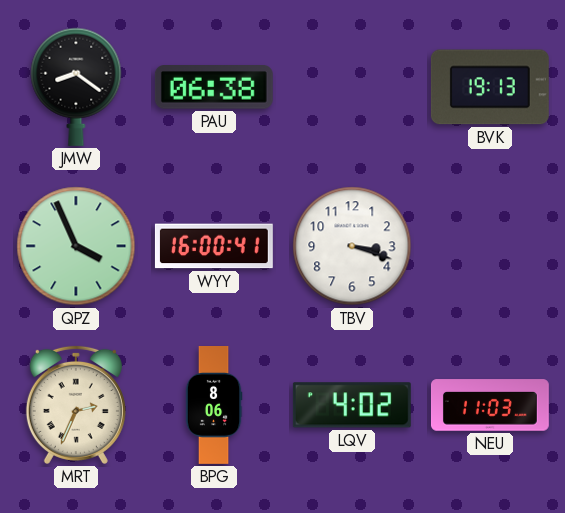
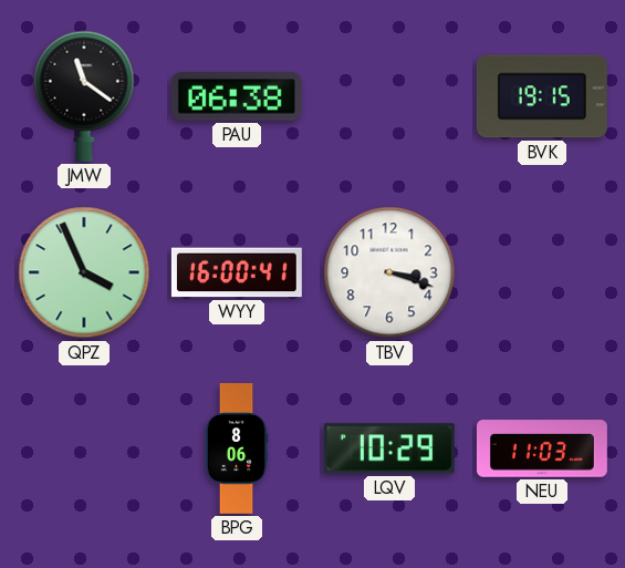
JMW: 8:21 -> 11:21 (84, 96)
BVK: 19:13 -> 19:15 (542, 96)
MRT: 2:34 -> none (76, 405)
LQV: 4:02 -> 10:29 (389, 448)
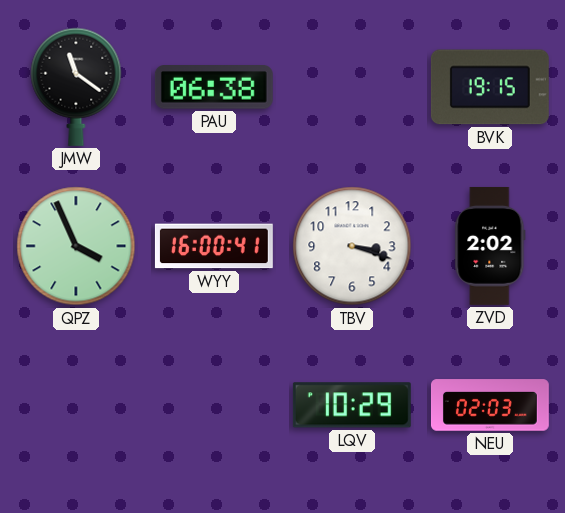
ZVD: none -> 2:02 (490, 246)
BPG: 8:06 -> none (237, 450)
NEU: 11:03 -> 02:03 (490, 405)
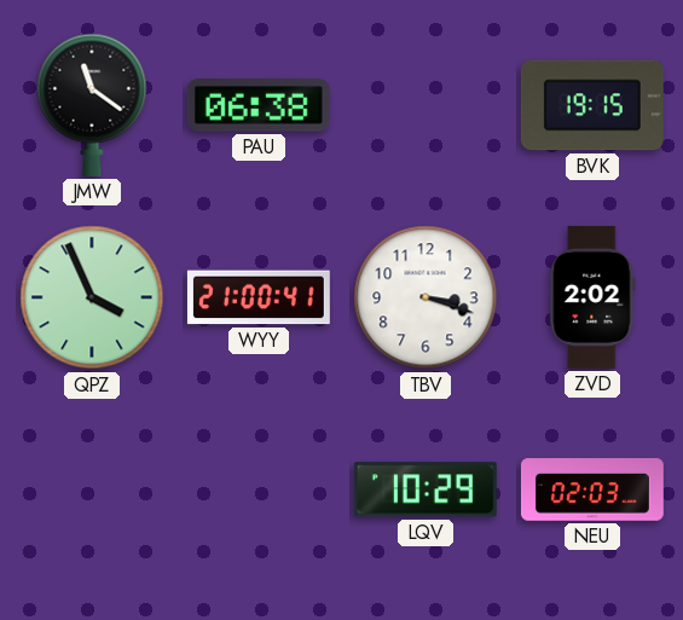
WYY: 16:00 -> 21:00 (259, 297)
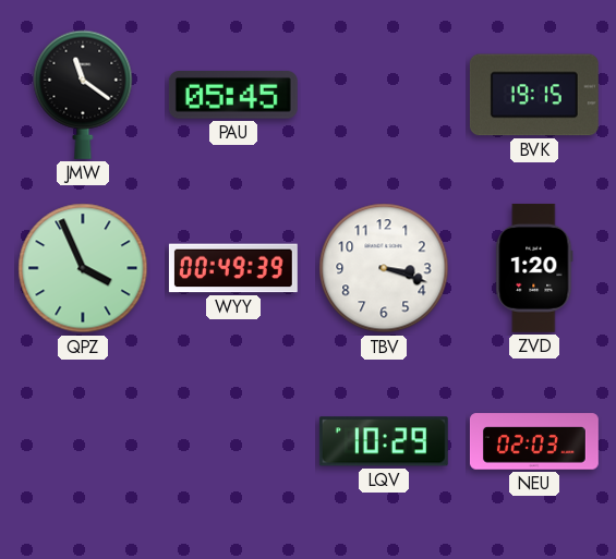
PAU: 06:38 -> 05:45 (233, 96)
WYY: 21:00 -> 00:49 (233, 268)
ZVD: 2:02 -> 1:20 (534, 268)
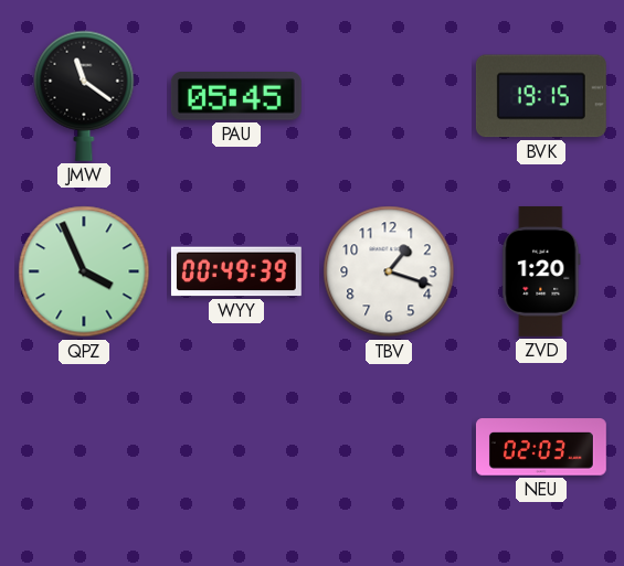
TBV: 3:18 -> 1:18 (389, 271)
LQV: 10:29 -> none (384, 441)
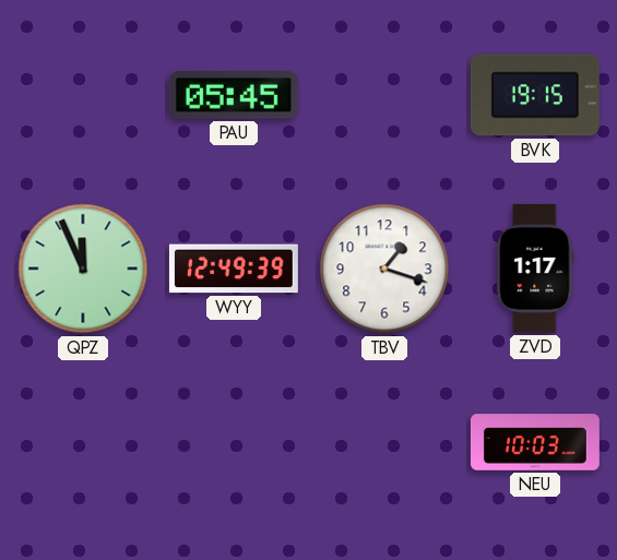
JMW: 11:21 -> none (84, 96)
QPZ: 3:56 -> 11:56 (83, 269)
WYY: 00:49 -> 12:49 (234, 269)
ZVD: 1:20 -> 1:17 (535, 269)
NEU: 02:03 -> 10:03 (535, 442)
